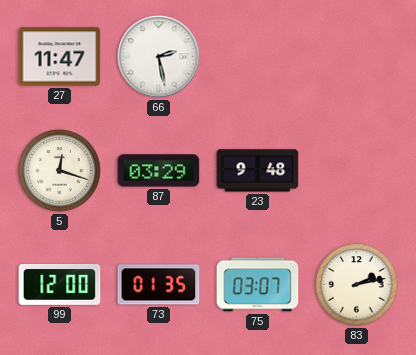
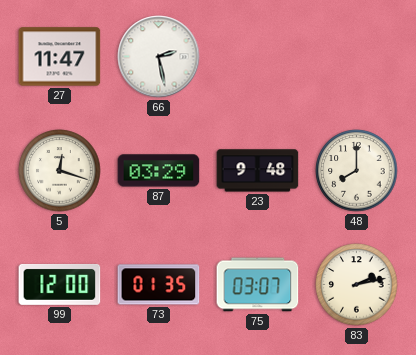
48: none -> 8:00 (357, 171)
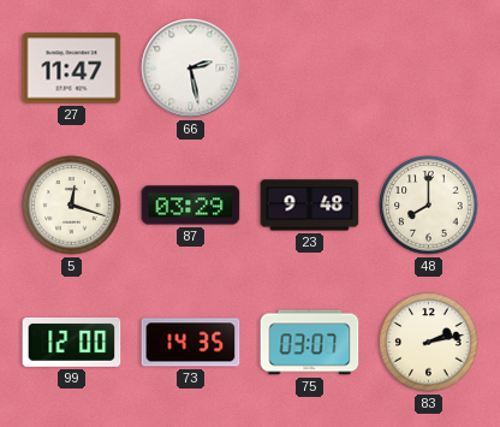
73: 01:35 -> 14:35 (191, 343)
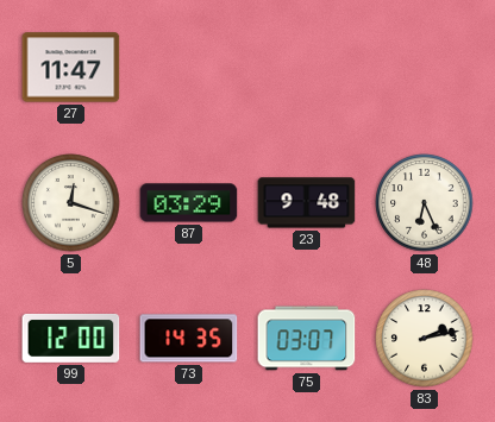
66: 2:28 -> none (191, 69)
48: 8:00 -> 6:26 (425, 203)
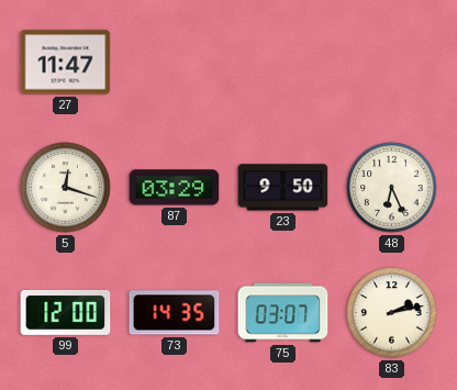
23: 9:48 -> 9:50 (283, 188)
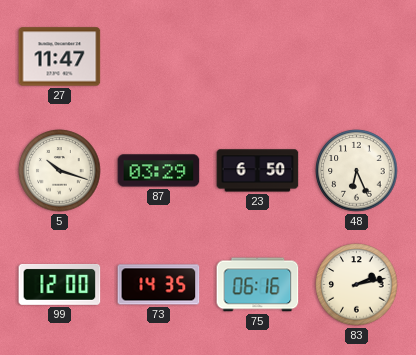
5: 12:18 -> 10:18 (60, 171)
23: 9:50 -> 6:50 (258, 171)
75: 03:07 -> 06:16 (258, 285)
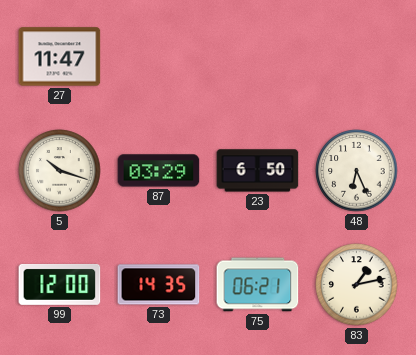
75: 06:16 -> 06:21 (258, 285)
83: 2:13 -> 1:13 (357, 285)
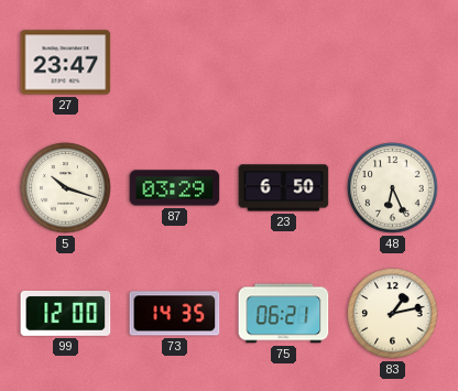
27: 11:47 -> 23:47 (66, 63)
